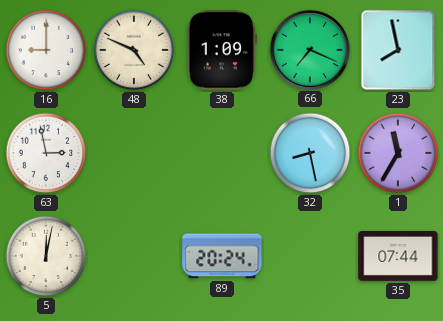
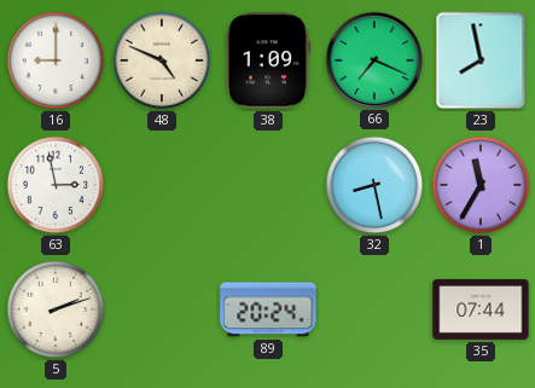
5: 12:02 -> 2:12 (56, 309)
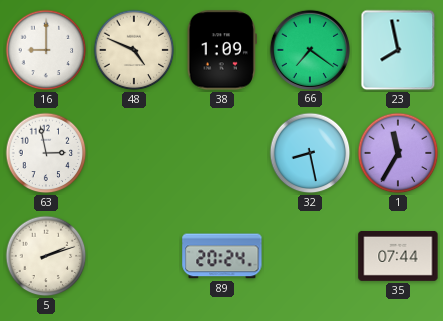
66: 7:19 -> 7:21 (309, 49)
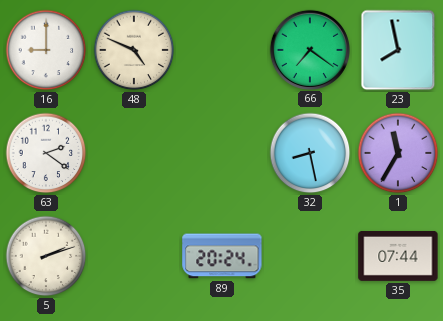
38: 1:09 -> none (222, 50)
63: 2:58 -> 2:21 (46, 153)
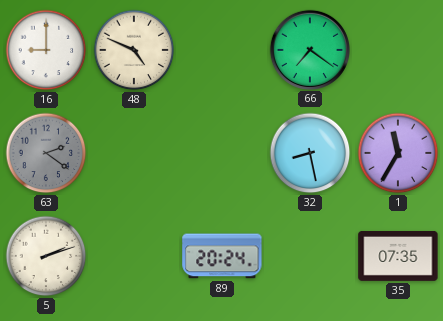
23: 7:58 -> none (398, 50)
63 dial: white -> grey (46, 153)
35: 07:44 -> 07:35 (398, 256)
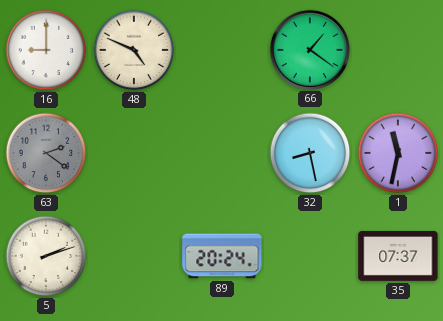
66: 7:21 -> 1:21 (309, 49)
1: 11:35 -> 11:32 (398, 153)
35: 07:35 -> 07:37 (398, 256)
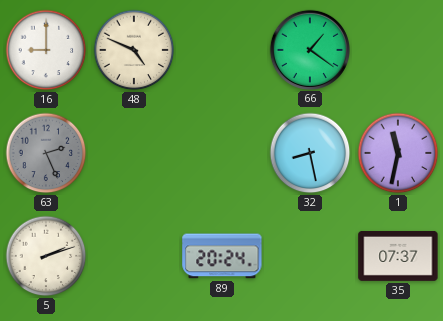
63: 2:21 -> 2:26 (46, 153)
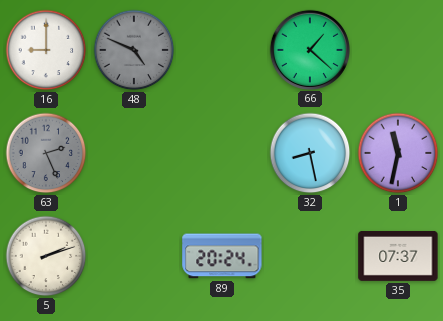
48 dial: cream -> grey (134, 50)
66: 1:21 -> 1:22 (309, 49)
